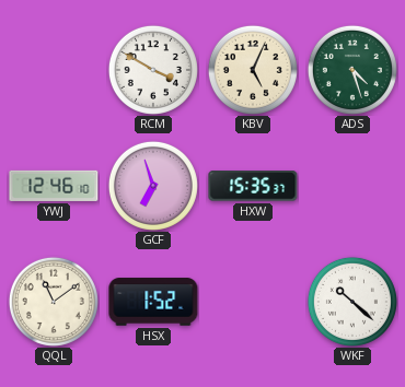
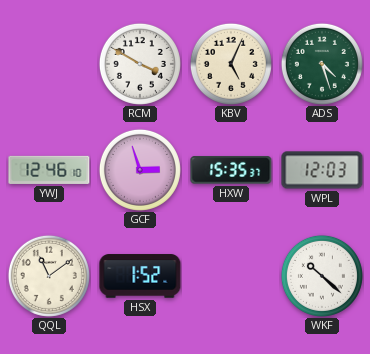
GCF: 6:57 -> 2:57 (140, 170)
WPL: none -> 12:03 (322, 170)
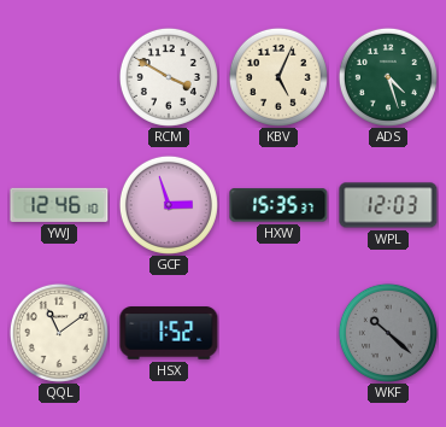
WKF dial: white -> grey (388, 333)
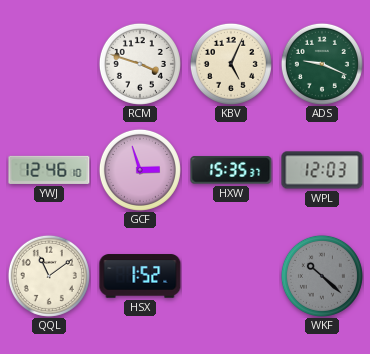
RCM: 3:50 -> 3:48 (140, 64)
ADS: 4:27 -> 9:19 (322, 64)
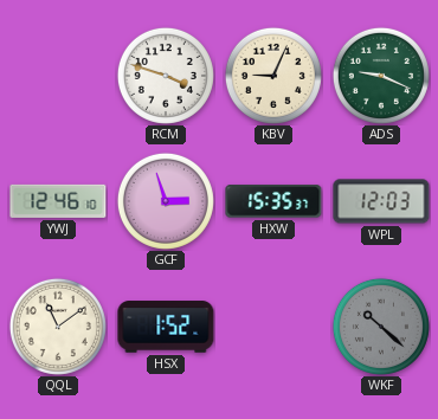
KBV: 5:04 -> 9:04 (273, 76)
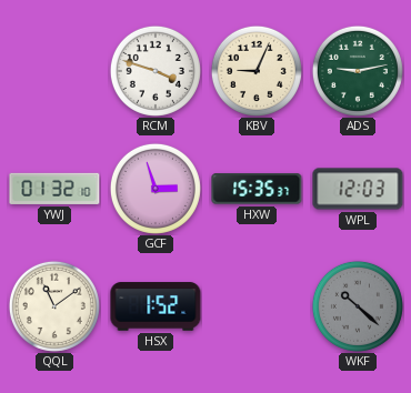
ADS: 9:19 -> 9:13 (358, 71)
YWJ: 12:46 -> 01:32 (54, 189)
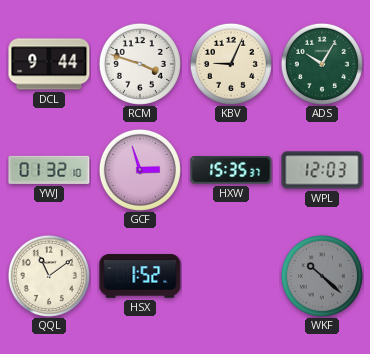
DCL: none -> 9:44 (49, 64)
ADS: 9:13 -> 10:05 (322, 64)
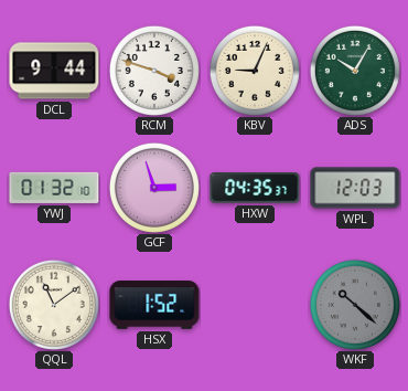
HXW: 15:35 -> 04:35 (255, 188)
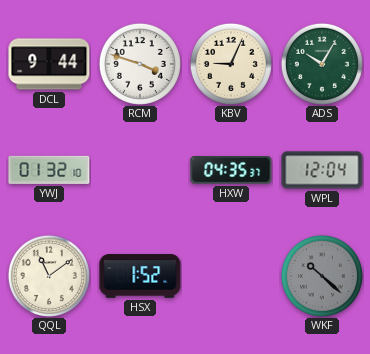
GCF: 2:57 -> none (154, 188)
WPL: 12:03 -> 12:04 (322, 170)
